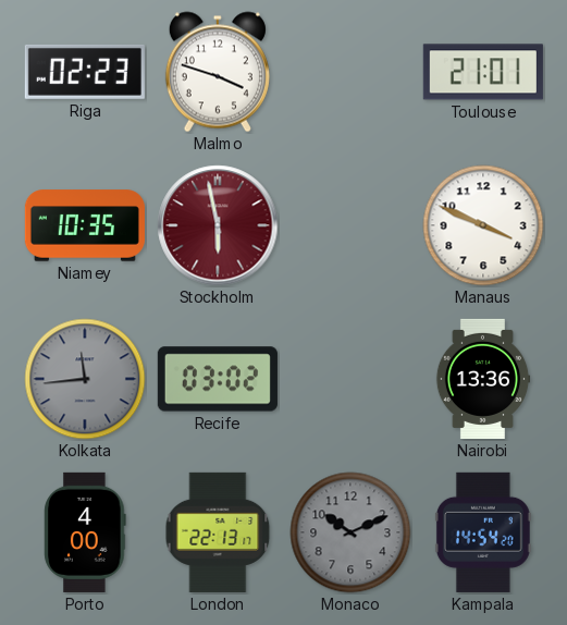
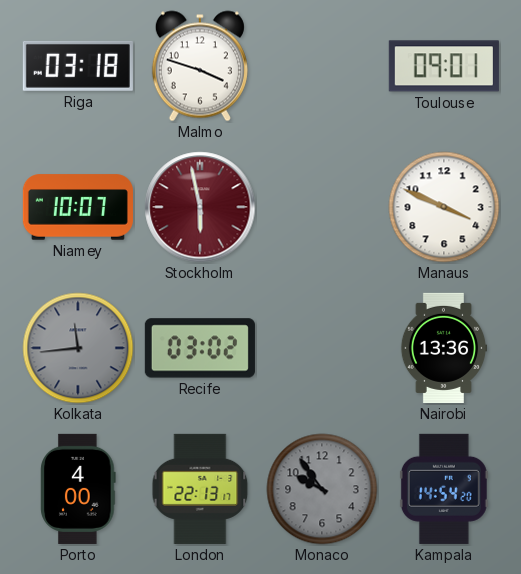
Riga: 02:23 -> 03:18 (78, 66)
Toulouse: 21:01 -> 09:01 (444, 66)
Niamey: 10:35 -> 10:07 (78, 207)
Monaco: 10:11 -> 9:54 (322, 489)
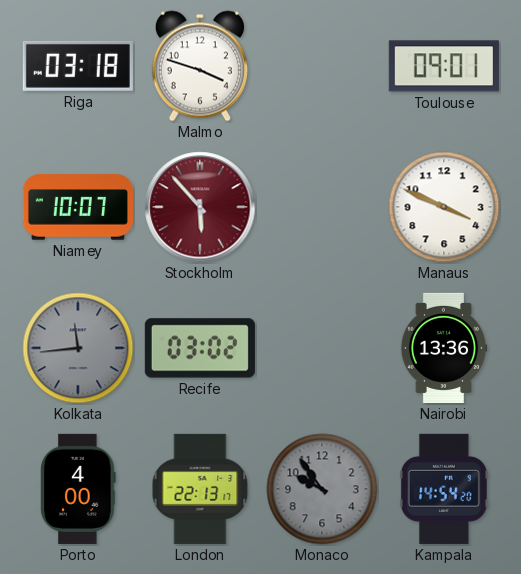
Stockholm: 5:58 -> 5:53 (200, 207)
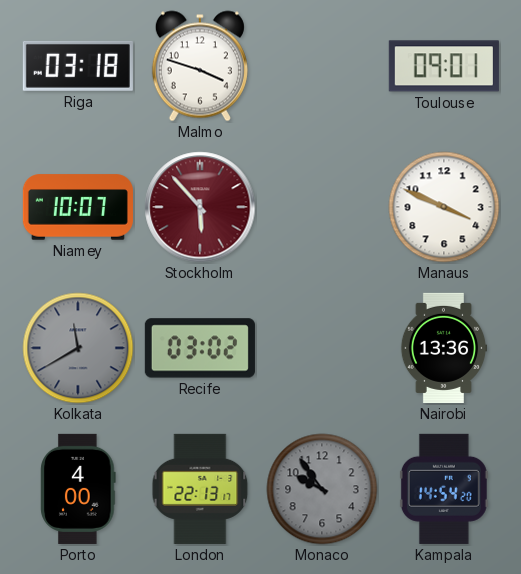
Kolkata: 11:44 -> 11:40 (78, 348)
